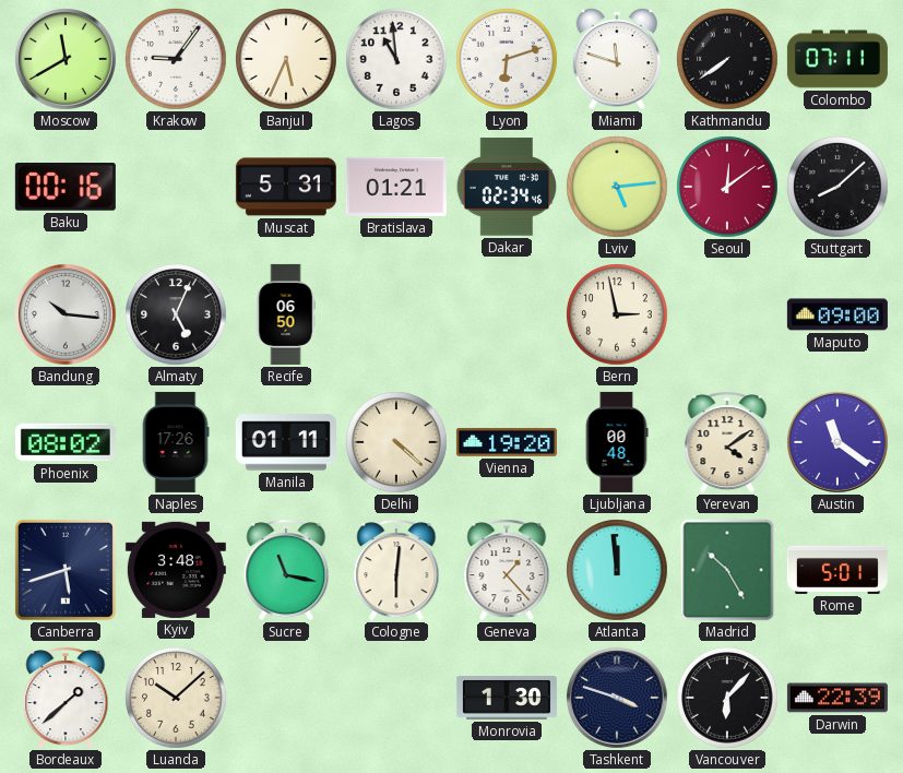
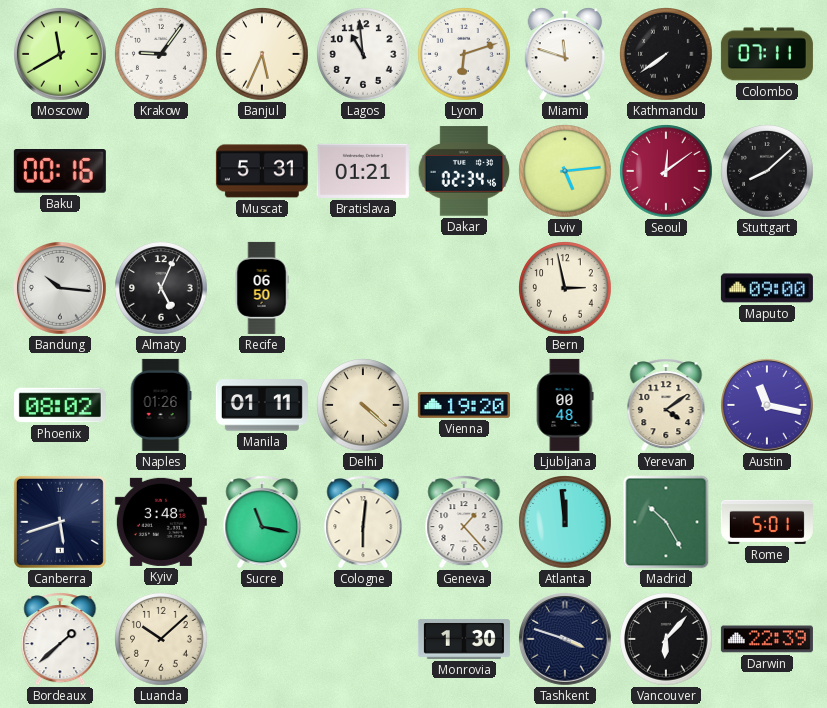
Naples: 17:26 -> 01:26 (161, 405)
Austin: 11:21 -> 11:17 (768, 406)
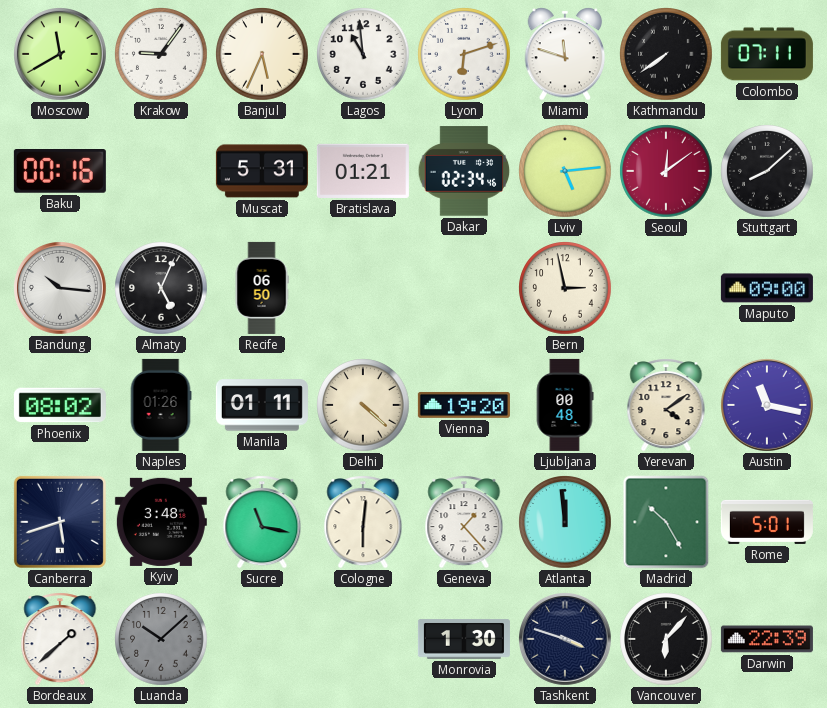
Luanda dial: cream -> grey (161, 639)
